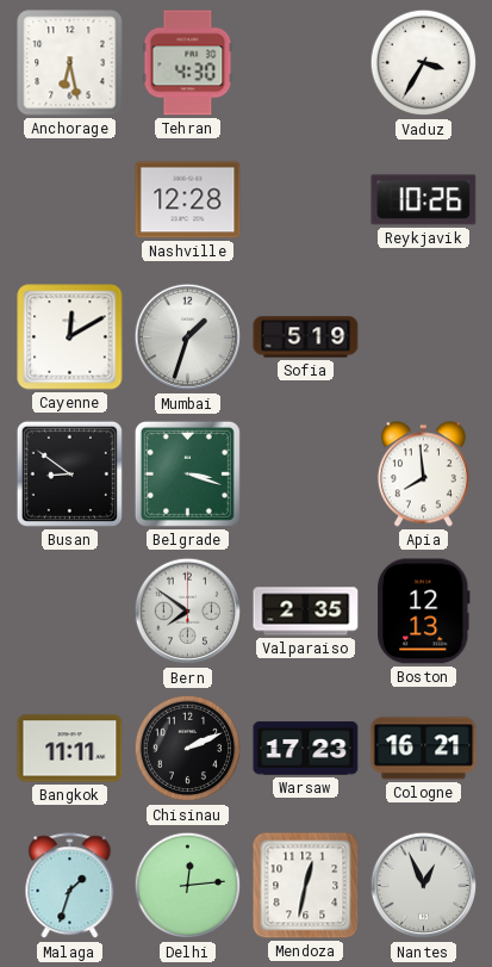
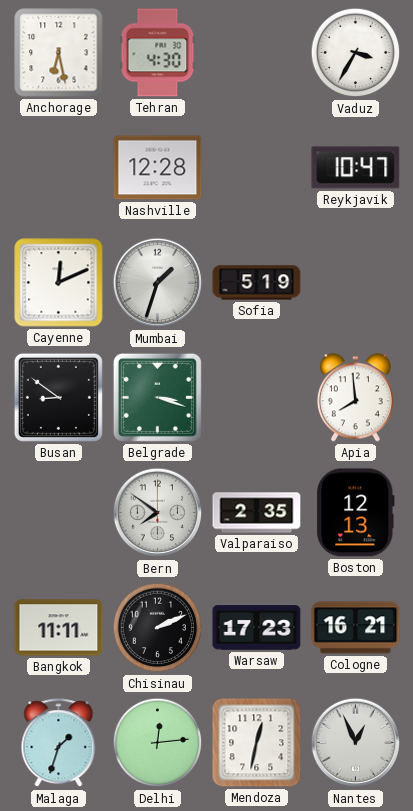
Reykjavik: 10:26 -> 10:47 (356, 168)
Cayenne: 12:10 -> 12:11 (59, 283)
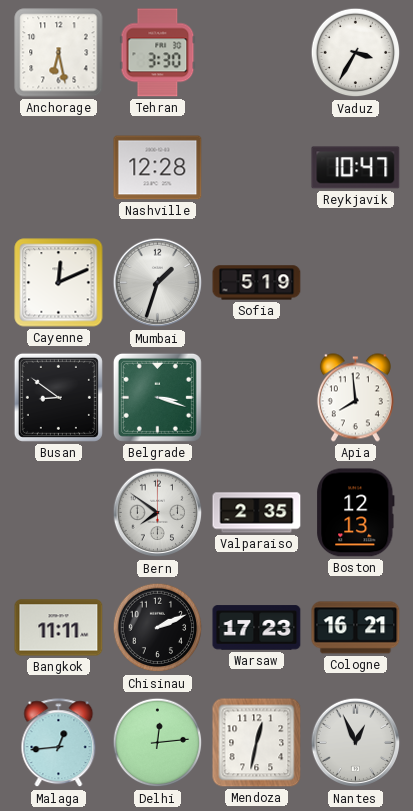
Tehran: 4:30 -> 3:30 (158, 53)
Malaga: 1:33 -> 12:44 (59, 743)
